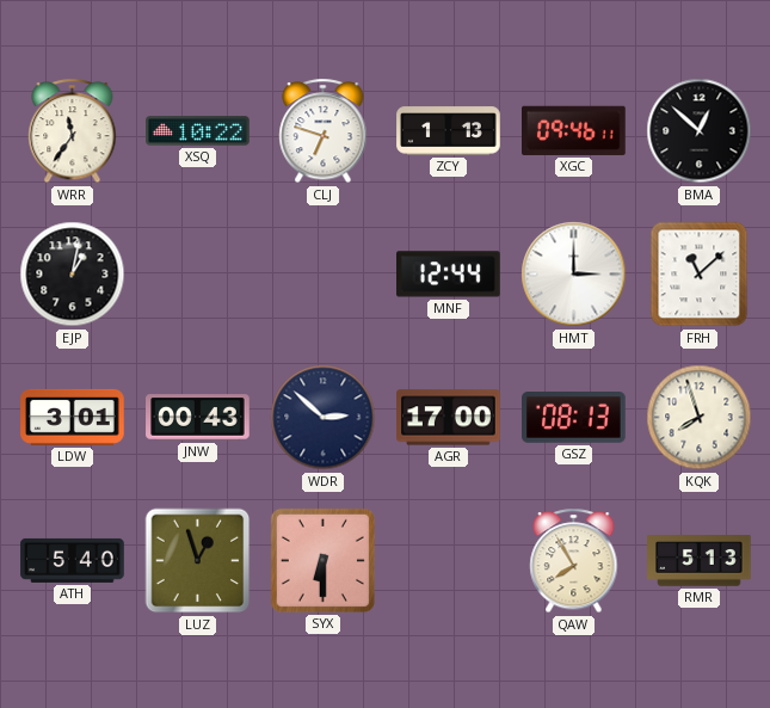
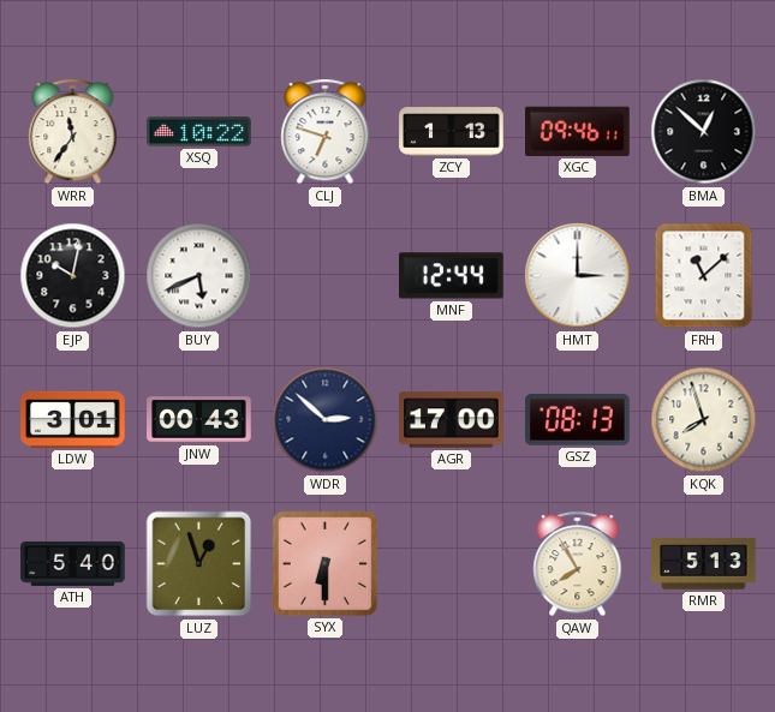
EJP: 1:02 -> 10:02 (73, 276)
BUY: none -> 5:41 (199, 276)
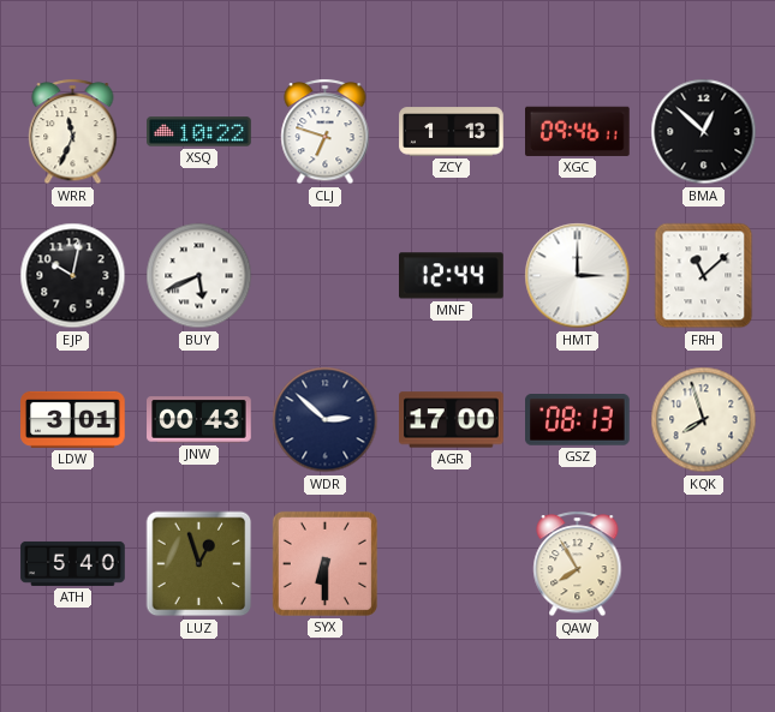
WRR: 11:36 -> 11:34 (73, 132)
RMR: 5:13 -> none (704, 564)
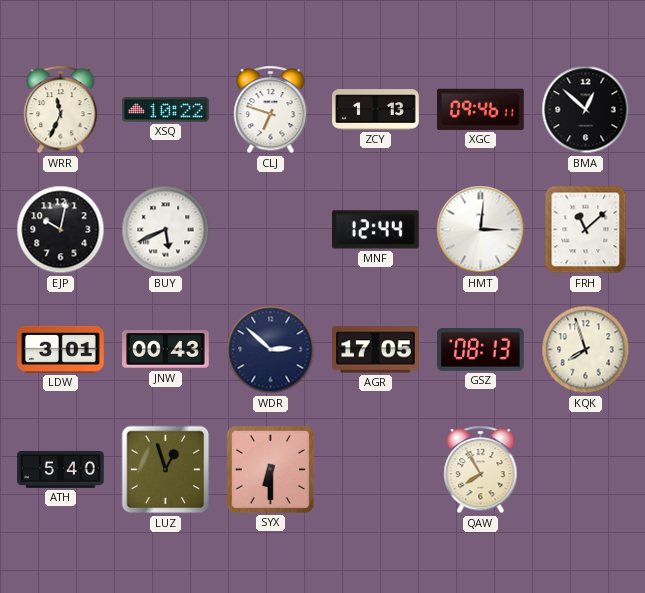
HMT: 3:00 -> 3:01 (481, 230)
AGR: 17:00 -> 17:05 (376, 350)
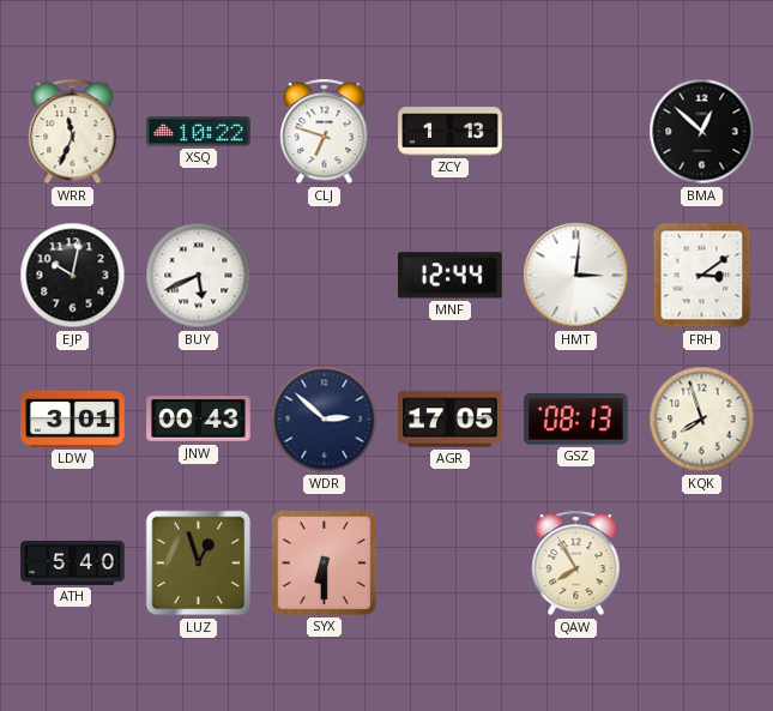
XGC: 09:46 -> none (481, 109)
FRH: 11:08 -> 3:09 (702, 276)
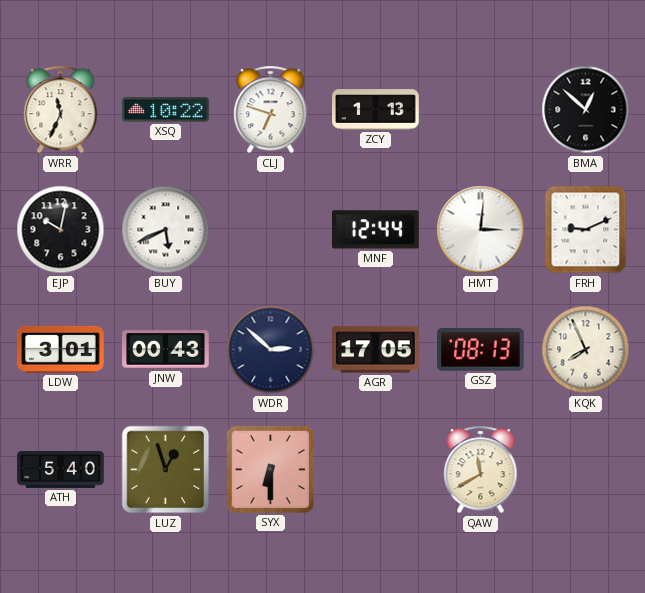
FRH: 3:09 -> 9:11 (586, 230)
KQK: 7:57 -> 7:56 (586, 350)
QAW: 7:55 -> 11:40 (481, 470)
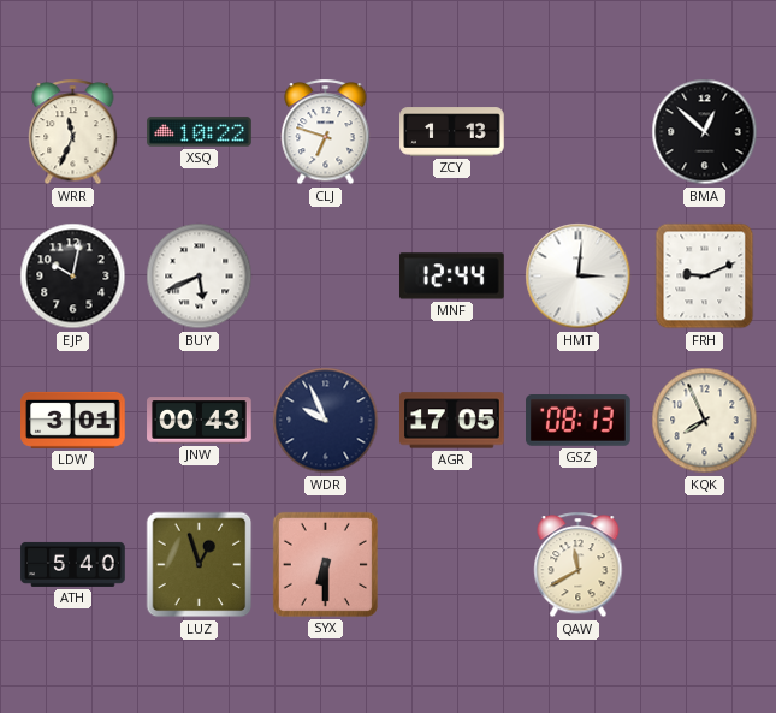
WDR: 2:52 -> 9:56 (326, 421)
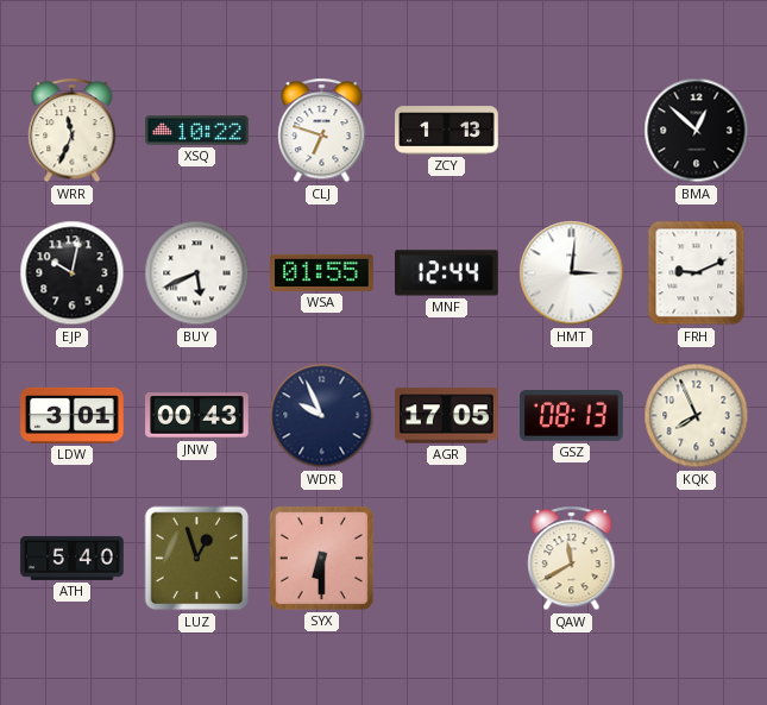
WSA: none -> 01:55 (322, 272)
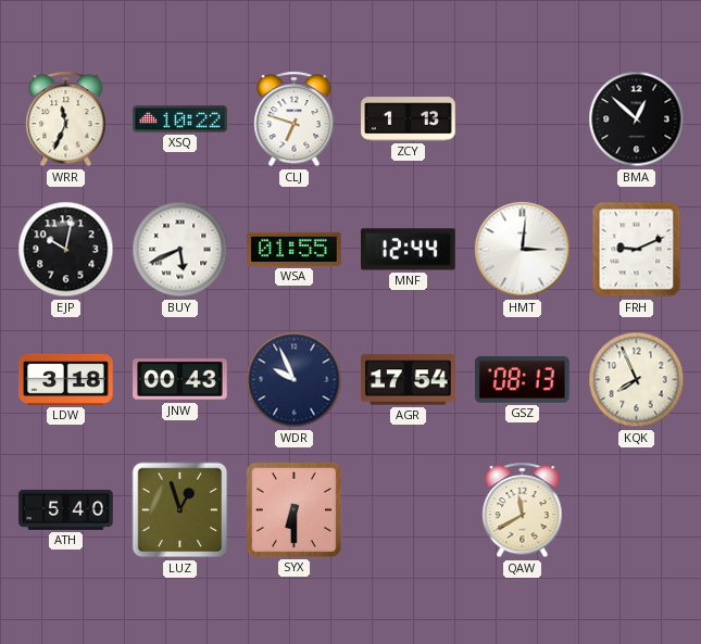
LDW: 3:01 -> 3:18 (66, 379)
AGR: 17:05 -> 17:54 (409, 380)
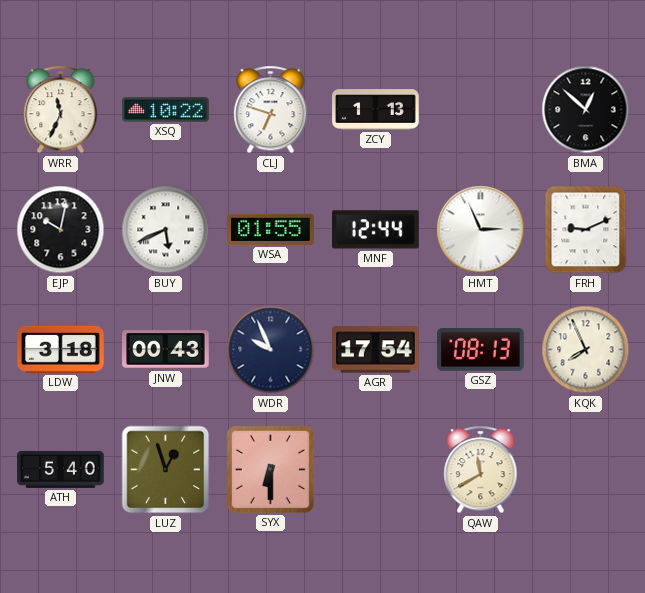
HMT: 3:01 -> 2:56 (481, 230)
